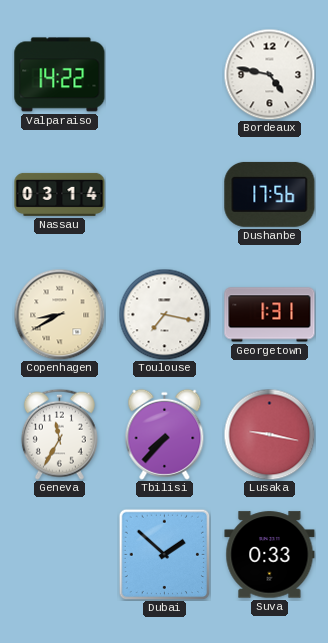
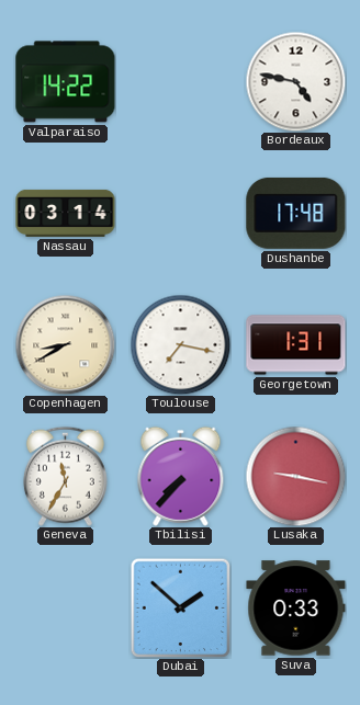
Dushanbe: 17:56 -> 17:48 (296, 213)
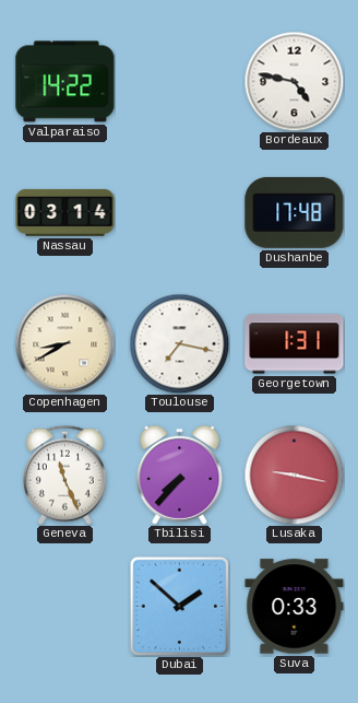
Geneva: 11:35 -> 11:26 (64, 474)
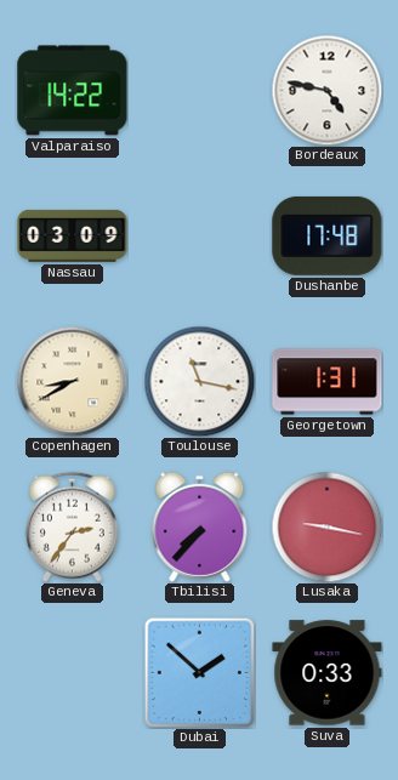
Nassau: 03:14 -> 03:09 (73, 235)
Toulouse: 7:17 -> 11:17 (199, 381)
Geneva: 11:26 -> 2:36 (72, 526)
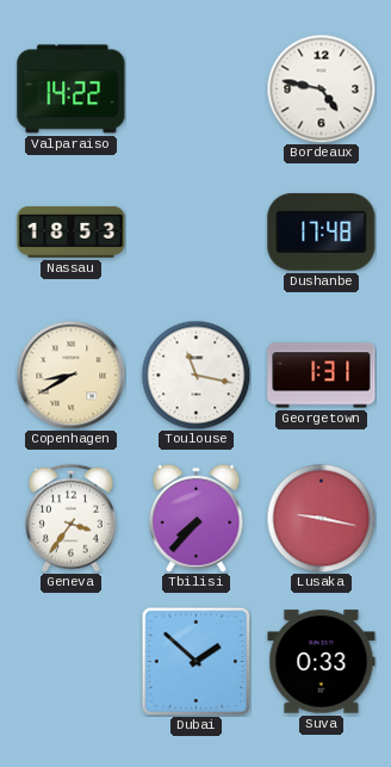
Nassau: 03:09 -> 18:53 (72, 231)
Geneva: 2:36 -> 3:36 (70, 518)
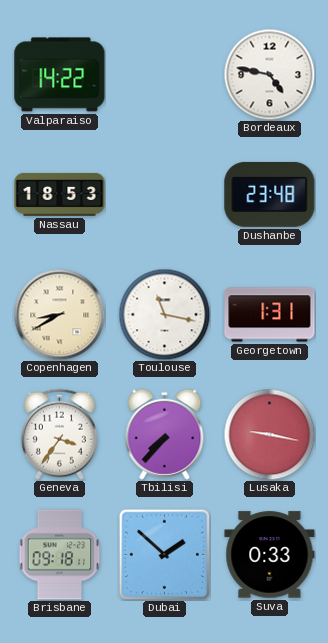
Dushanbe: 17:48 -> 23:48 (270, 194)
Brisbane: none -> 09:18 (60, 555)
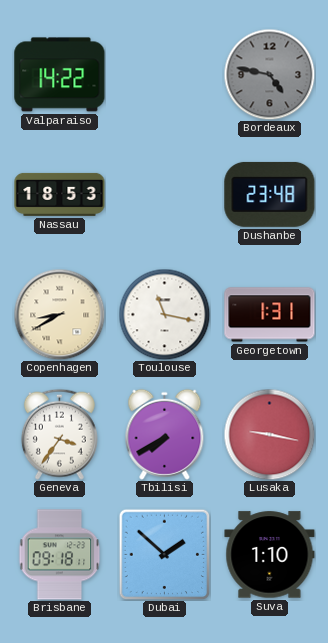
Bordeaux dial: white -> grey (269, 74)
Tbilisi: 7:37 -> 7:40 (165, 434)
Suva: 0:33 -> 1:10 (270, 555)
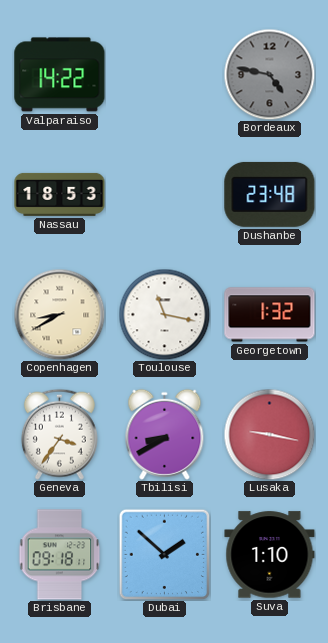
Georgetown: 1:31 -> 1:32 (270, 315)
Tbilisi: 7:40 -> 8:40 (165, 434)
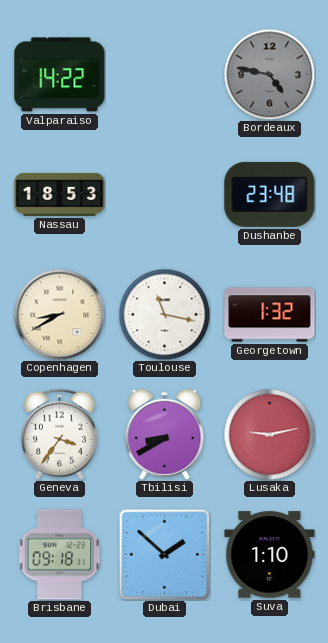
Lusaka: 9:17 -> 9:13 (269, 434)
